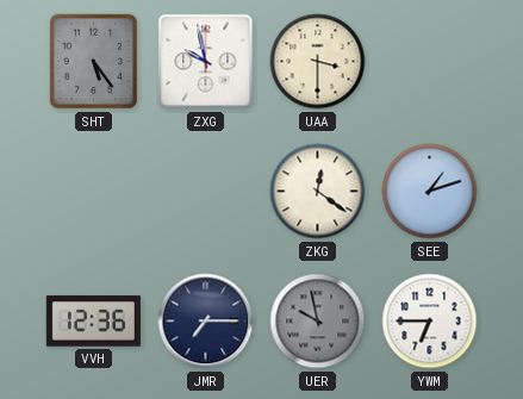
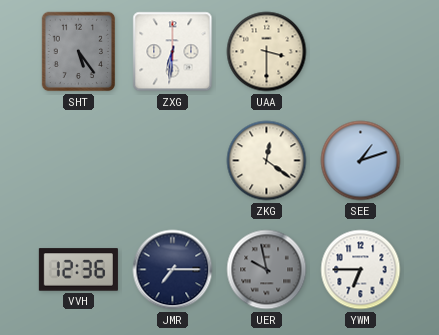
ZXG: 9:58 -> 6:31 (173, 52)
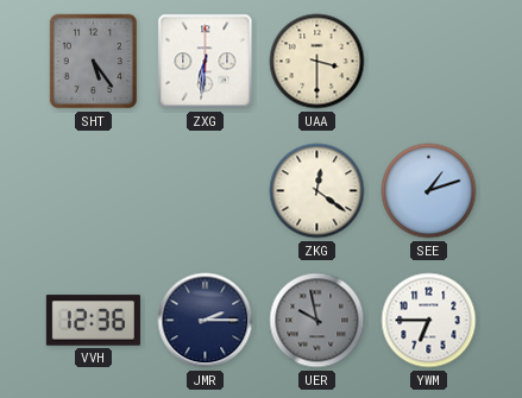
JMR: 7:15 -> 2:15 (206, 321)
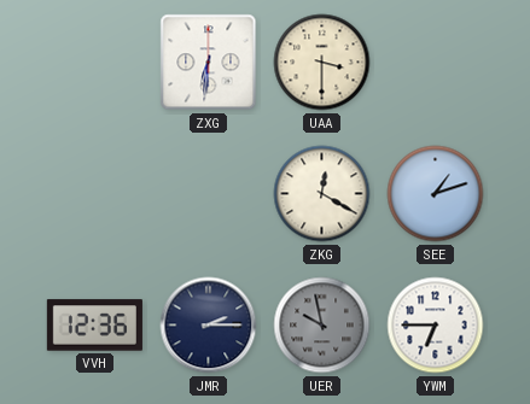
SHT: 5:24 -> none (94, 62)
ZKG: 12:21 -> 12:20 (322, 194)
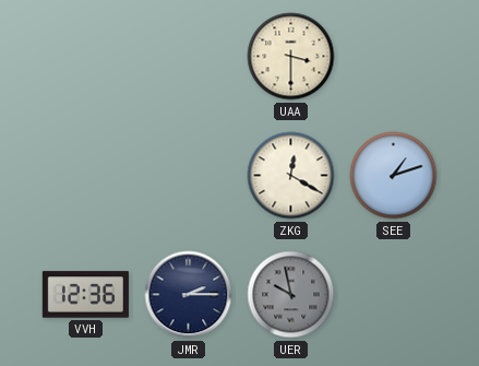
ZXG: 6:31 -> none (209, 63)
YWM: 6:45 -> none (436, 326)
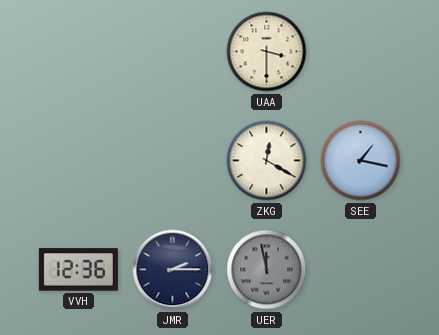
SEE: 1:12 -> 1:17 (361, 161)
UER: 9:58 -> 11:58 (267, 270)
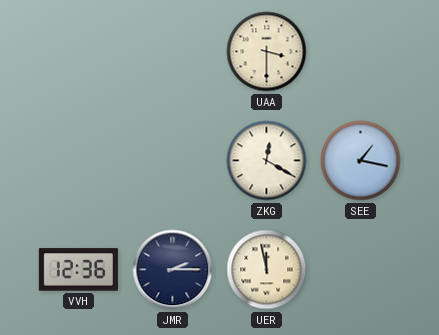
UER dial: grey -> cream (267, 270)
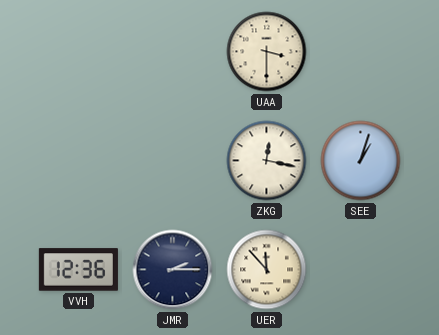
ZKG: 12:20 -> 12:17 (267, 161)
SEE: 1:17 -> 1:03 (361, 161)
UER: 11:58 -> 11:53 (267, 270)
